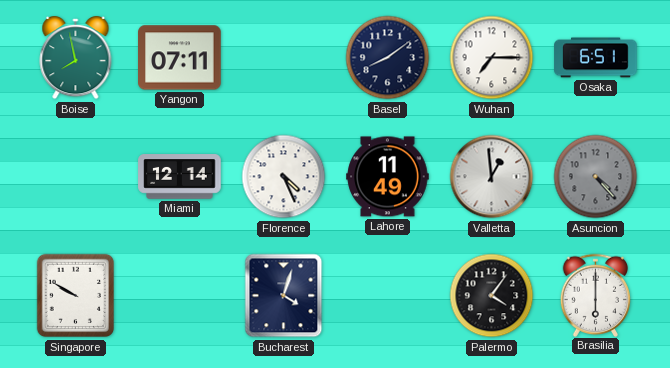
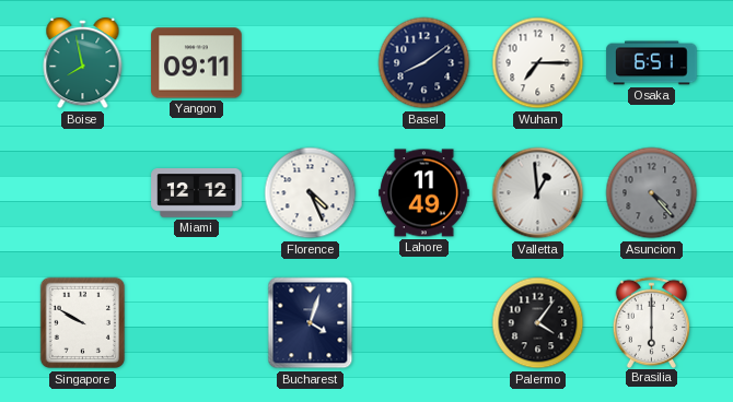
Yangon: 07:11 -> 09:11 (197, 63)
Miami: 12:14 -> 12:12 (197, 193)
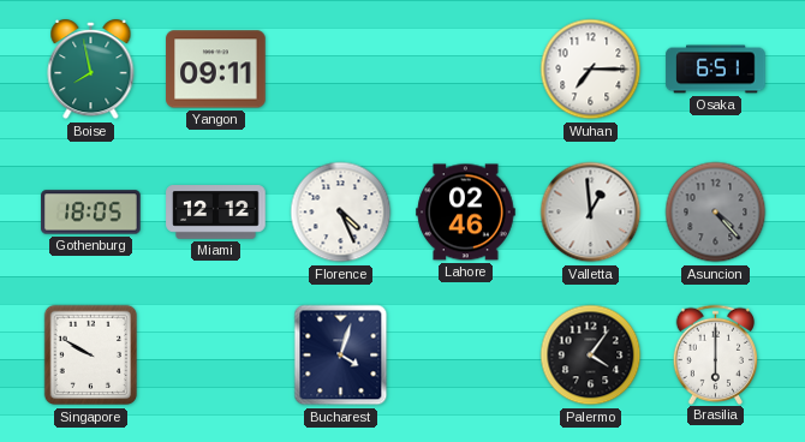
Basel: 8:09 -> none (424, 63)
Gothenburg: none -> 18:05 (91, 213)
Lahore: 11:49 -> 02:46 (466, 213)
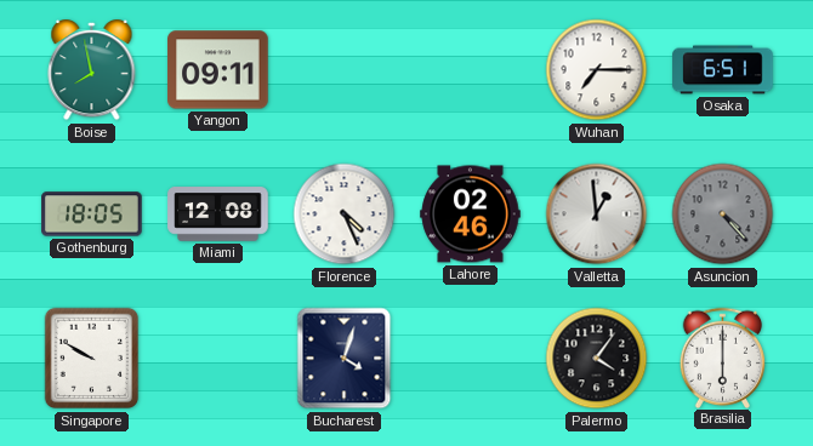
Miami: 12:12 -> 12:08 (218, 215)
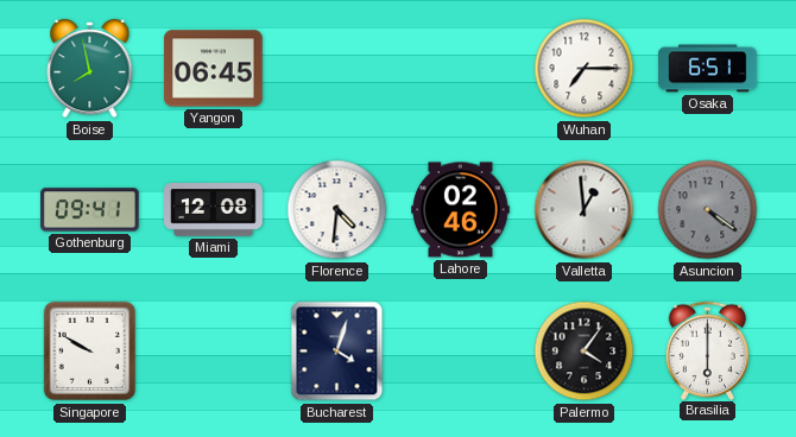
Yangon: 09:11 -> 06:45 (214, 69)
Gothenburg: 18:05 -> 09:41 (90, 210)
Florence: 4:26 -> 4:31 (337, 210)
Asuncion: 4:23 -> 4:21 (708, 210)
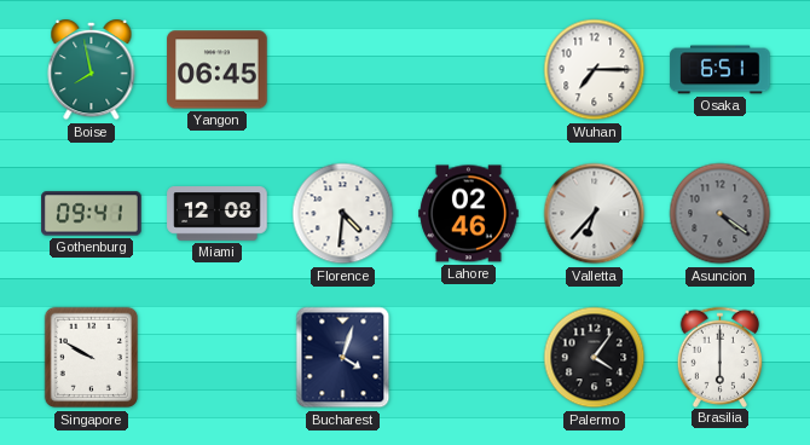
Valletta: 12:59 -> 6:37 (595, 214)
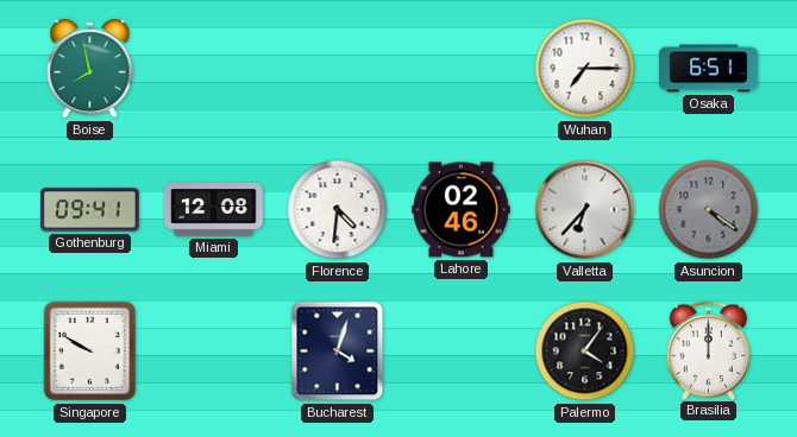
Yangon: 06:45 -> none (218, 70)
Brasilia: 6:00 -> 12:00 (709, 350)
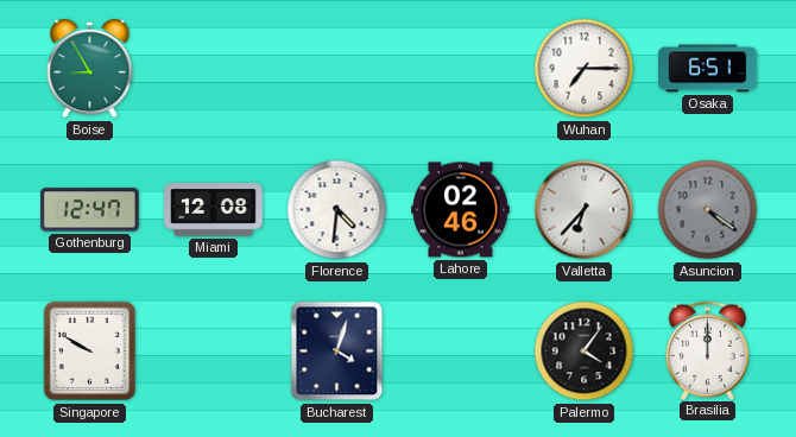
Boise: 7:58 -> 8:55 (90, 70)
Gothenburg: 09:41 -> 12:47 (90, 210)
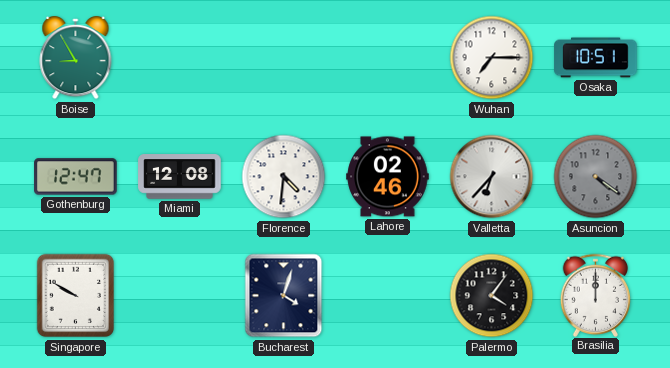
Osaka: 6:51 -> 10:51 (596, 58)
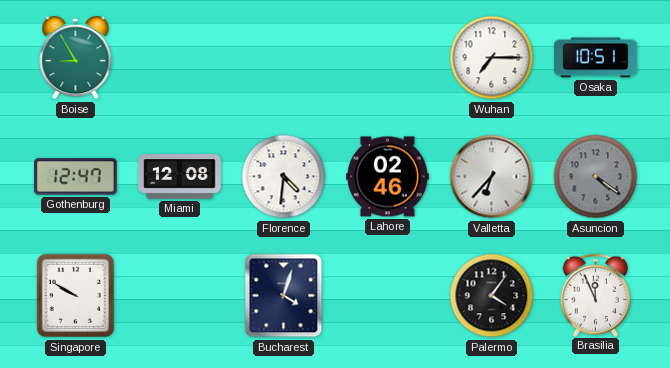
Brasilia: 12:00 -> 11:56 (596, 295)
